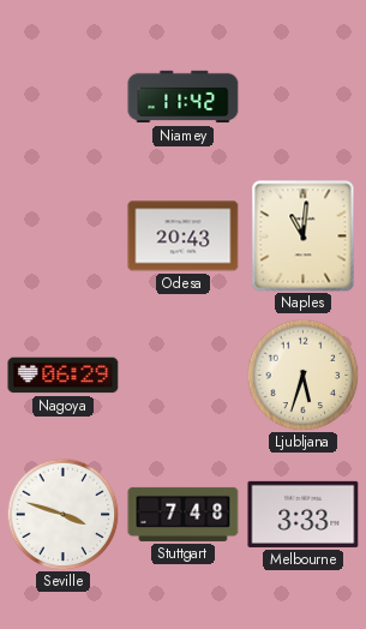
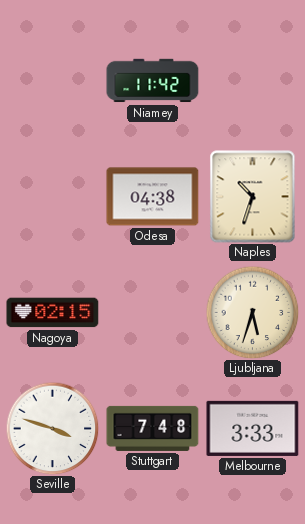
Odesa: 20:43 -> 04:38 (153, 197)
Naples: 11:01 -> 10:33 (253, 197)
Nagoya: 06:29 -> 02:15 (53, 313)
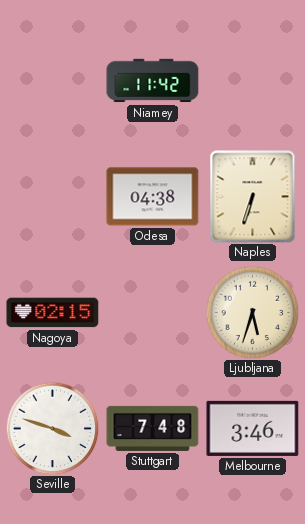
Naples: 10:33 -> 6:33 (253, 197)
Melbourne: 3:33 -> 3:46 (253, 428)
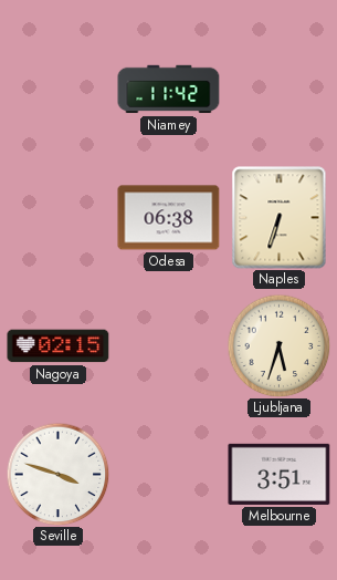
Odesa: 04:38 -> 06:38 (169, 218)
Stuttgart: 7:48 -> none (153, 428)
Melbourne: 3:46 -> 3:51 (280, 474)
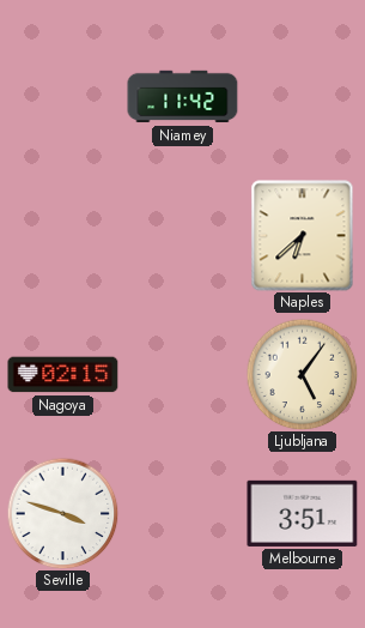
Odesa: 06:38 -> none (169, 218)
Naples: 6:33 -> 6:38 (303, 236)
Ljubljana: 5:33 -> 5:06 (302, 374)
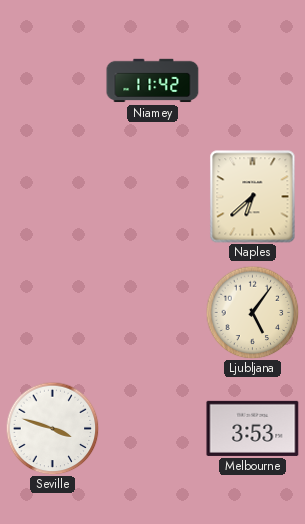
Nagoya: 02:15 -> none (63, 375)
Melbourne: 3:51 -> 3:53 (253, 428)
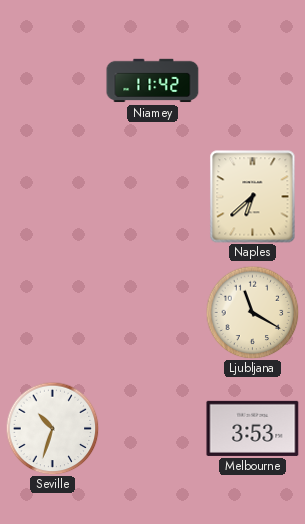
Ljubljana: 5:06 -> 11:20 (252, 312)
Seville: 3:48 -> 10:33 (52, 428)
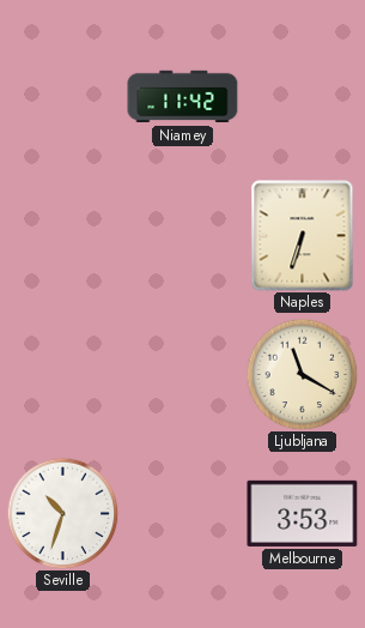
Naples: 6:38 -> 6:33 (303, 236)
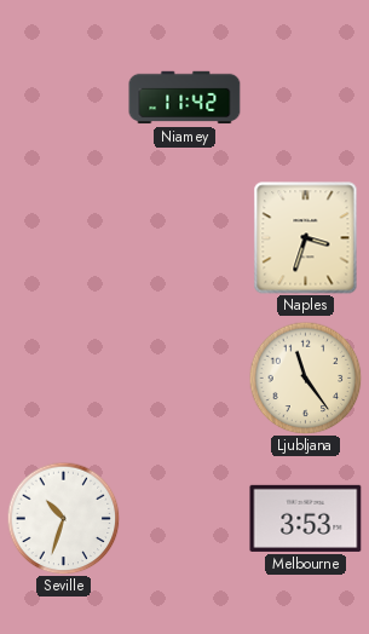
Naples: 6:33 -> 3:33 (306, 238)
Ljubljana: 11:20 -> 11:24 (305, 377)
